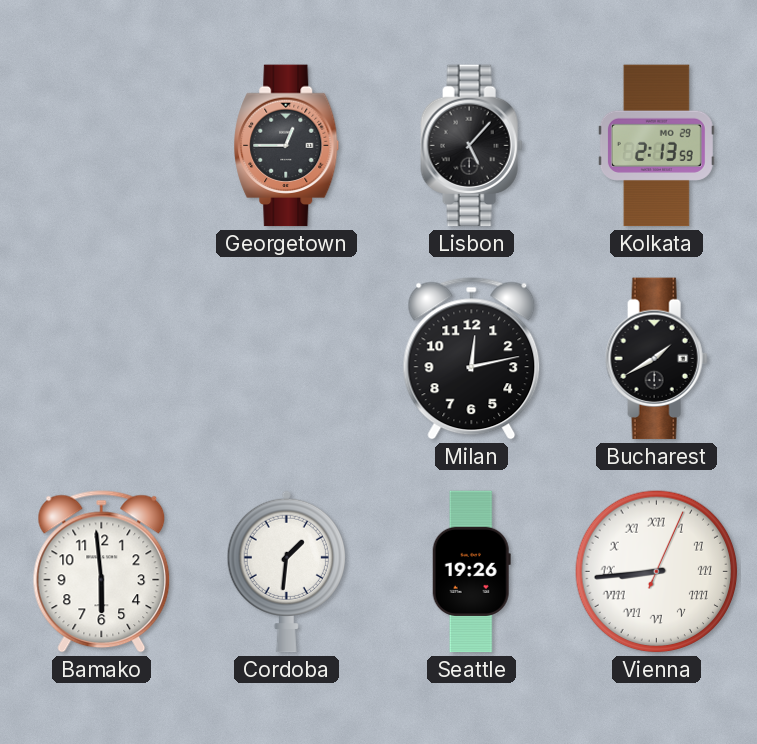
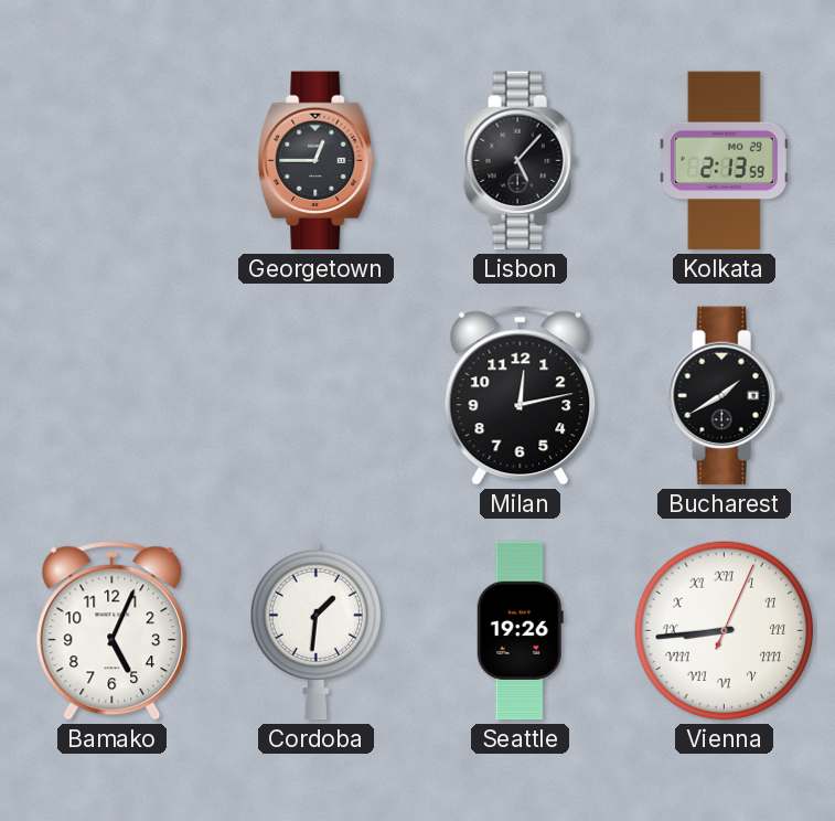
Bamako: 5:59 -> 5:04 (113, 631)
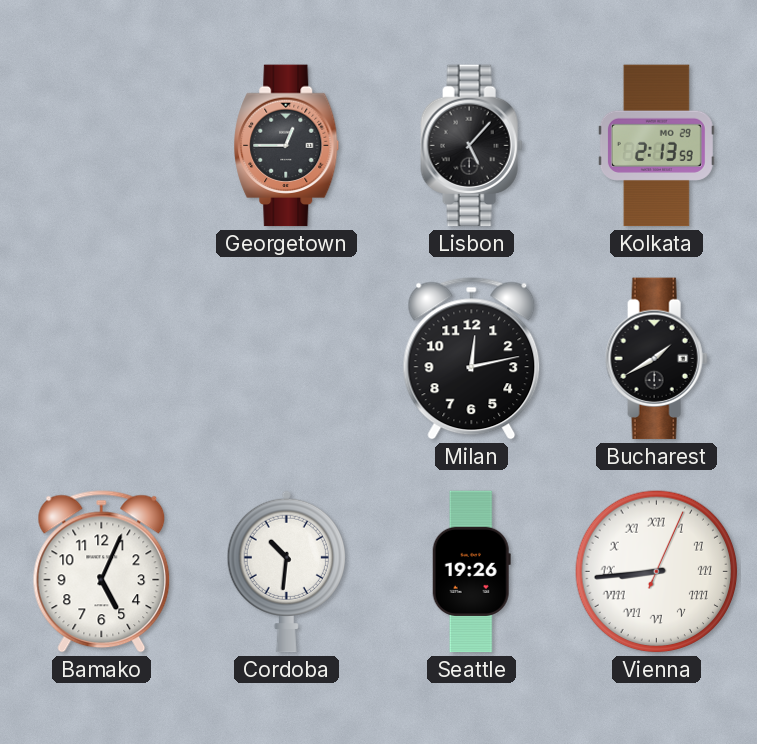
Cordoba: 1:31 -> 10:31 (286, 571)
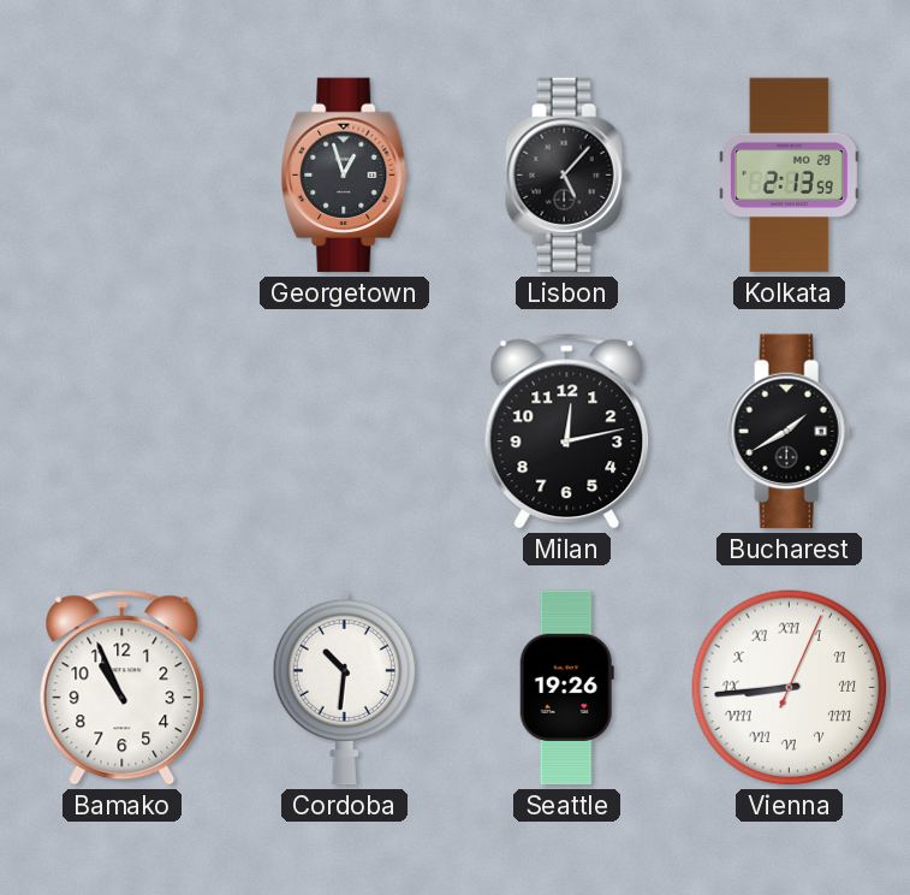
Georgetown: 12:45 -> 12:57 (345, 176)
Bamako: 5:04 -> 10:56 (123, 688)
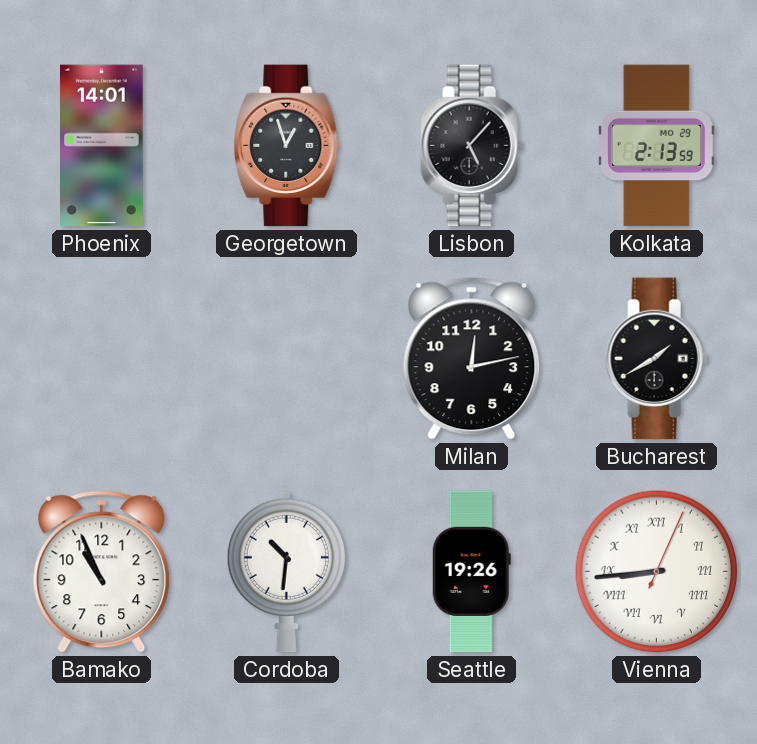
Phoenix: none -> 14:01 (102, 146)
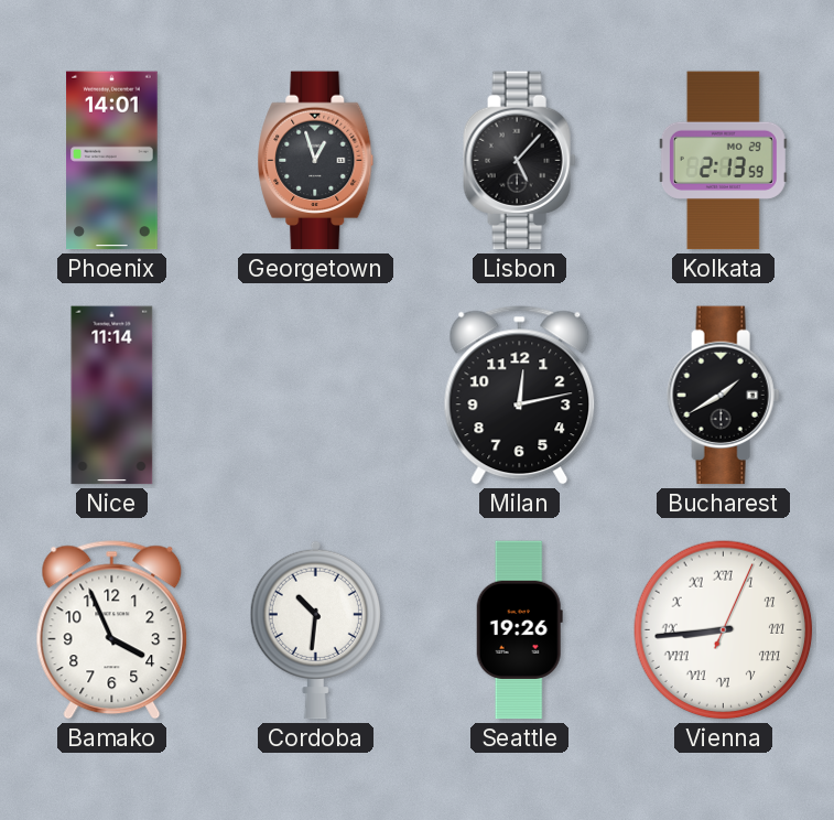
Nice: none -> 11:14 (112, 396)
Bamako: 10:56 -> 3:56 (112, 630)
